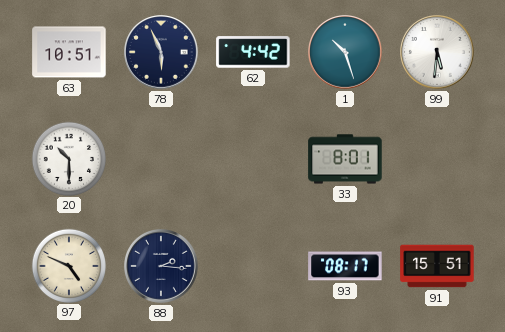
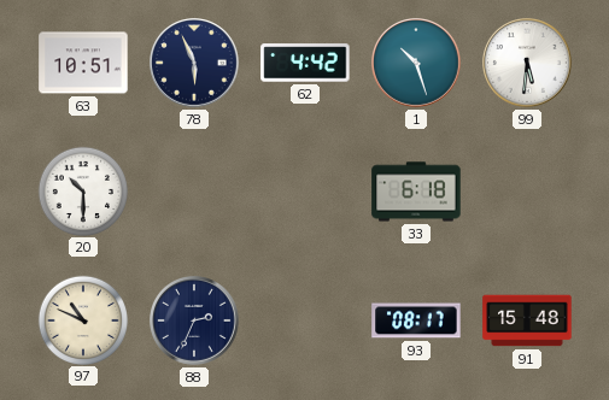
33: 8:01 -> 6:18 (416, 192)
97: 4:49 -> 10:49 (82, 319)
88: 2:16 -> 2:34 (195, 322)
91: 15:51 -> 15:48 (527, 320)
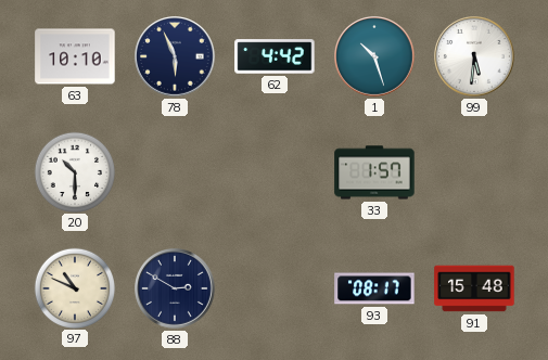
63: 10:51 -> 10:10 (75, 56)
33: 6:18 -> 1:57 (374, 172)
88: 2:34 -> 2:50 (176, 290)
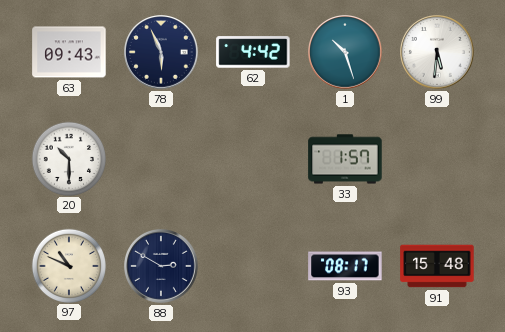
63: 10:10 -> 09:43 (69, 52)
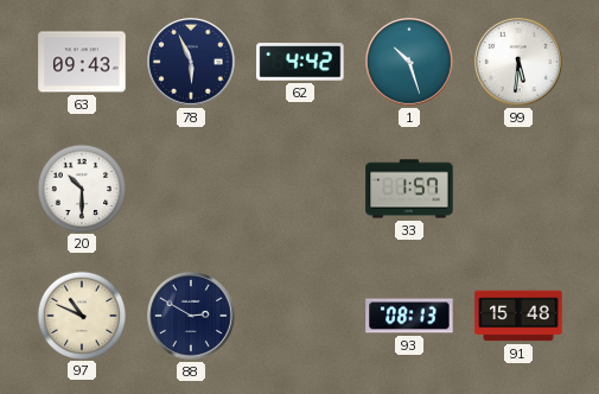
93: 08:17 -> 08:13 (409, 316)
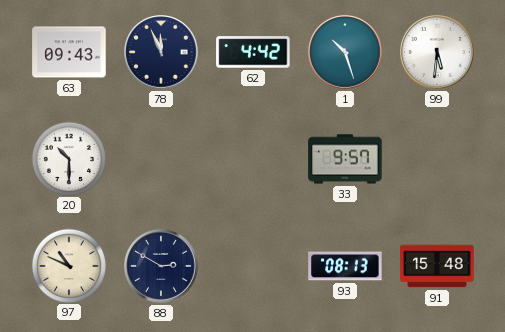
78: 5:56 -> 11:56 (162, 53)
33: 1:57 -> 9:57 (345, 159)
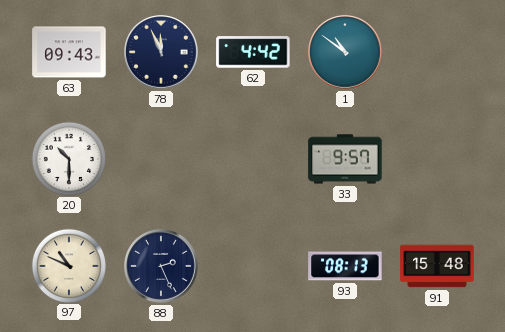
1: 10:27 -> 10:51 (346, 53)
99: 5:31 -> none (438, 53)
88: 2:50 -> 2:26 (162, 267)
